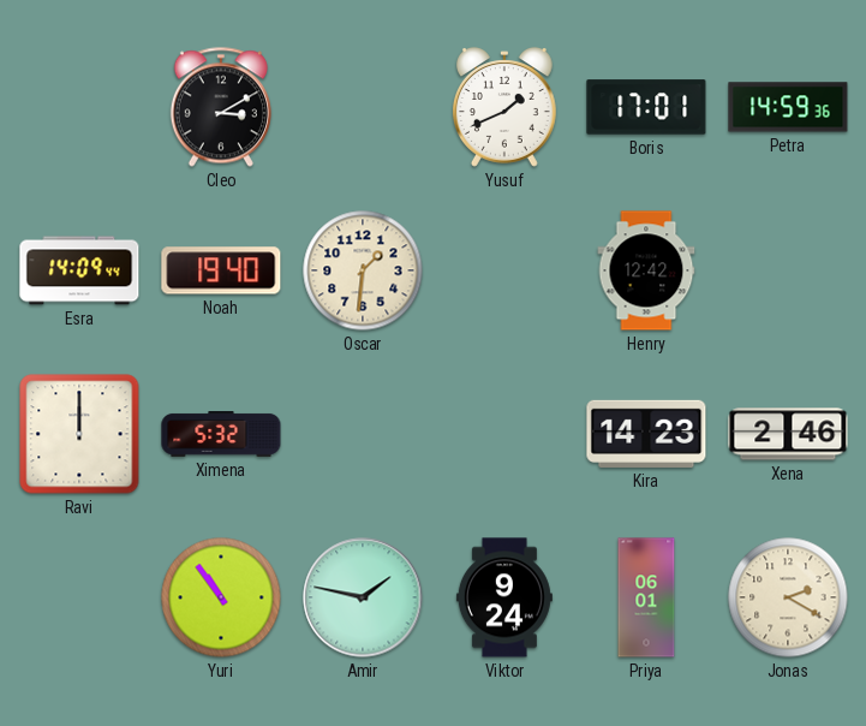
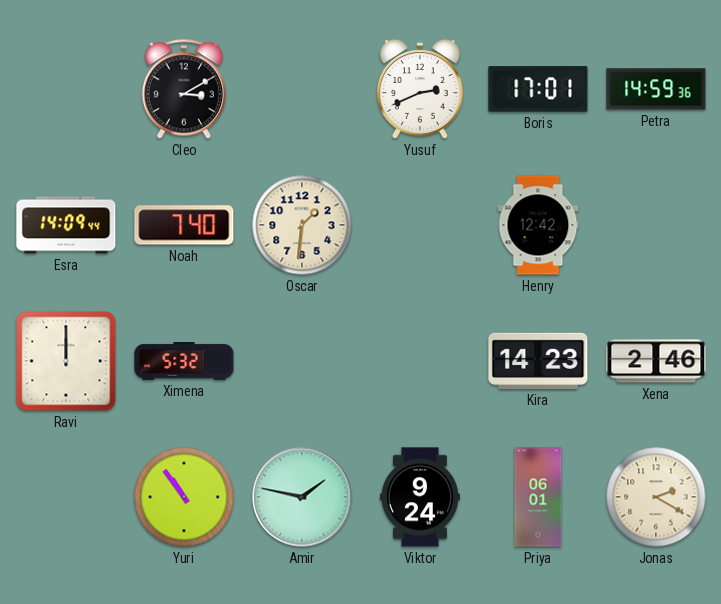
Yusuf: 1:41 -> 2:41 (420, 89)
Noah: 19:40 -> 7:40 (184, 225)
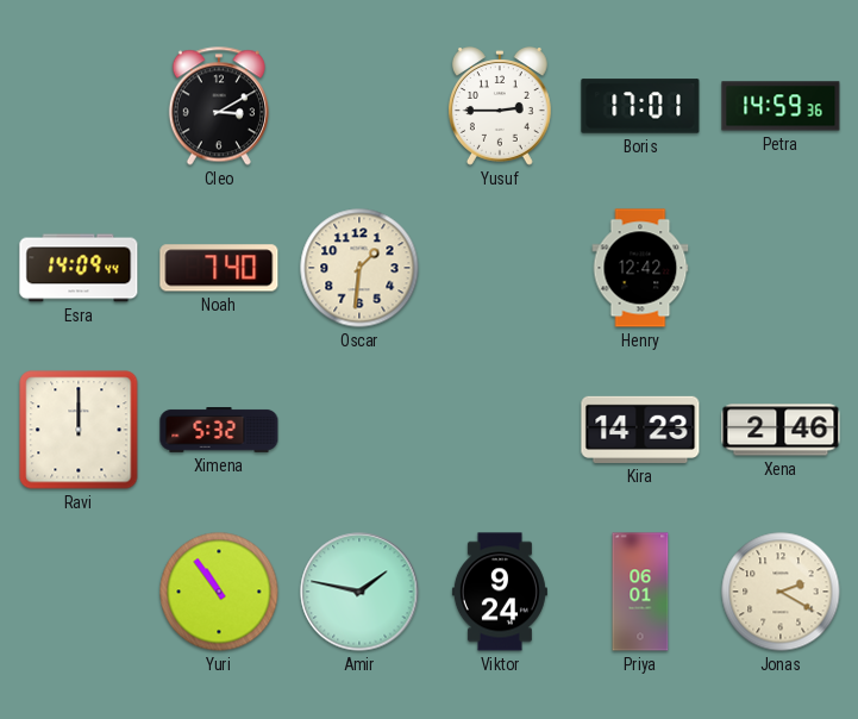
Yusuf: 2:41 -> 2:45 (500, 106)
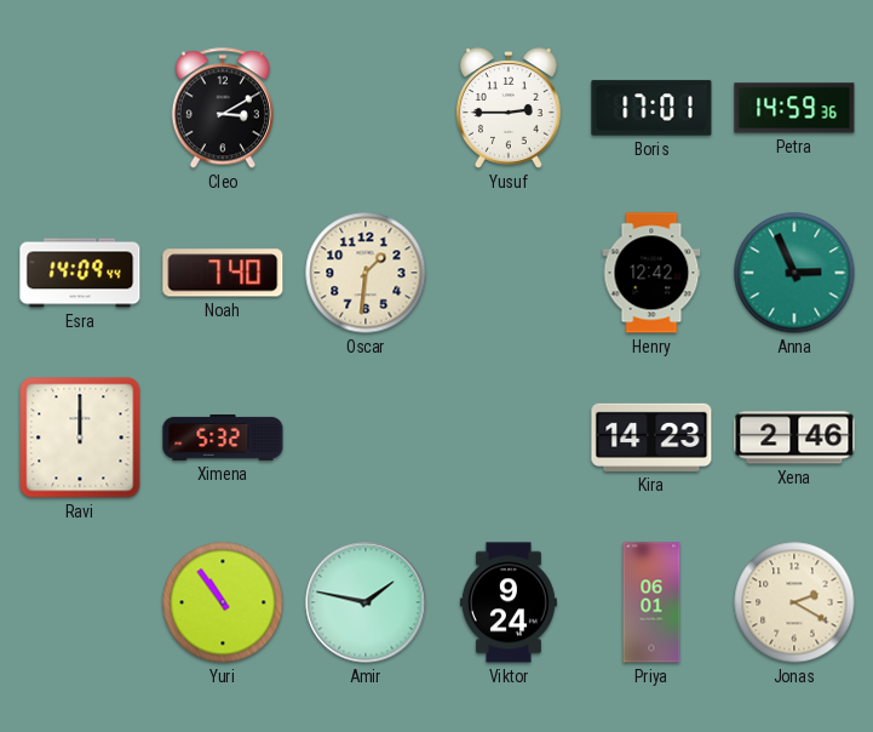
Anna: none -> 2:56 (794, 273)
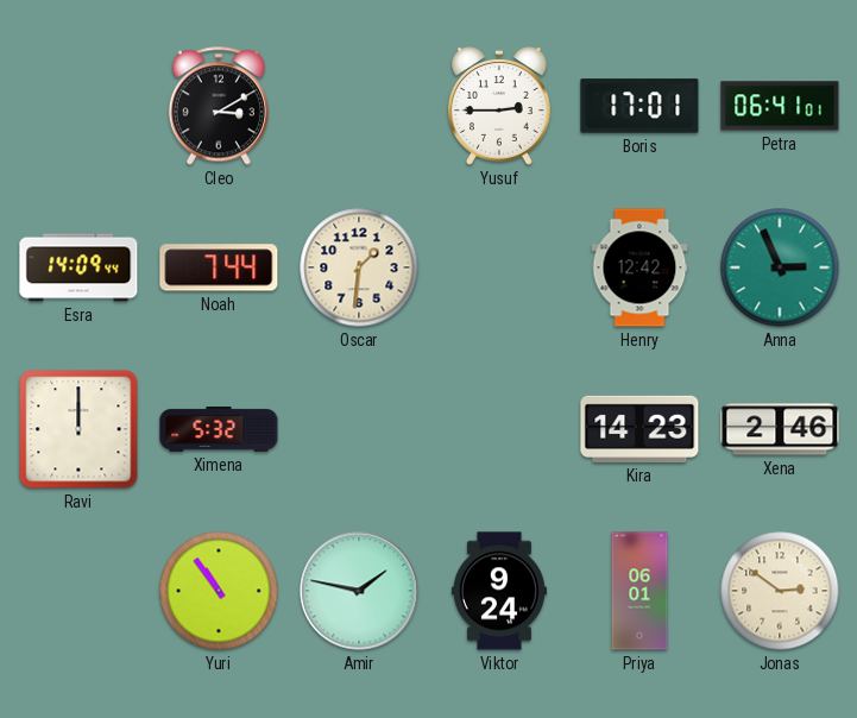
Petra: 14:59 -> 06:41 (780, 106)
Noah: 7:40 -> 7:44 (219, 267)
Jonas: 2:20 -> 2:51 (780, 591)
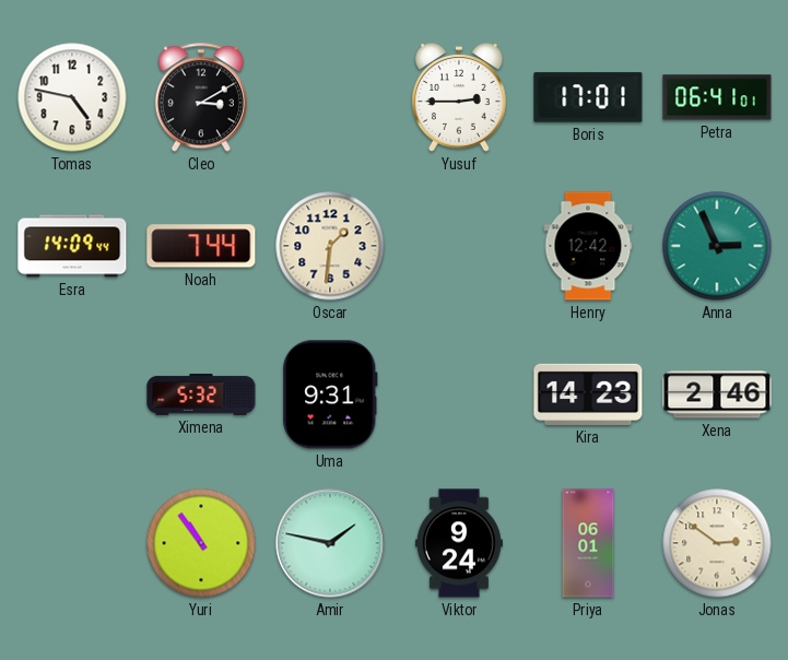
Tomas: none -> 4:47 (72, 97)
Ravi: 12:00 -> none (78, 429)
Uma: none -> 9:31 (330, 394)
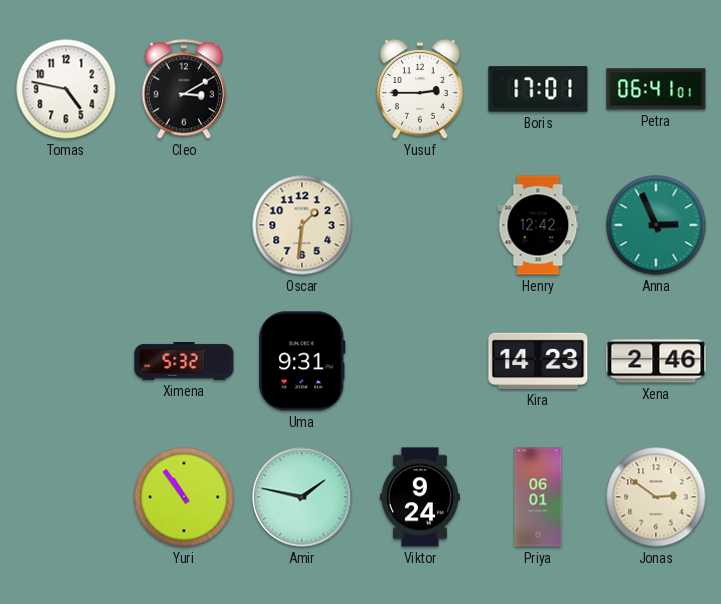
Esra: 14:09 -> none (72, 246)
Noah: 7:44 -> none (201, 246)
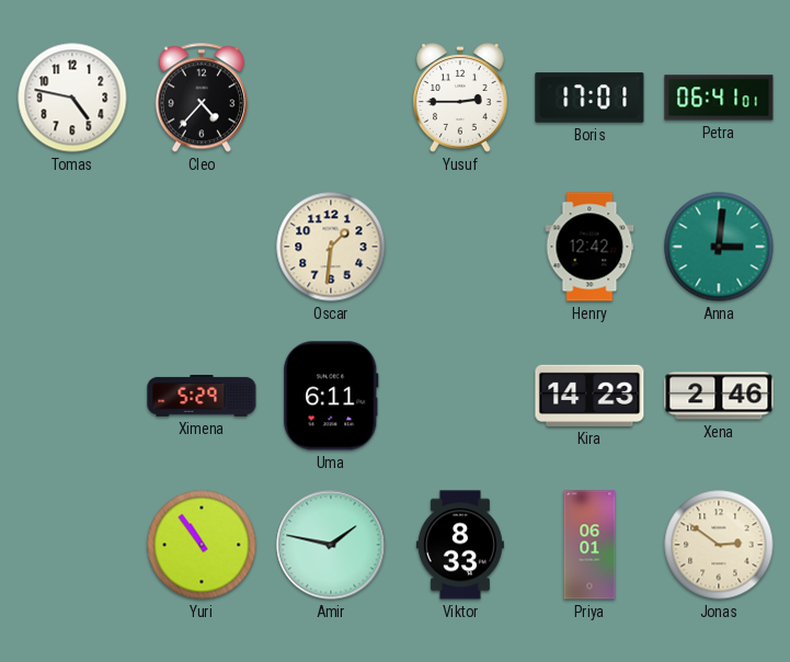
Cleo: 3:10 -> 4:37 (202, 98)
Anna: 2:56 -> 3:01 (719, 247)
Ximena: 5:32 -> 5:29 (202, 397)
Uma: 9:31 -> 6:11 (331, 396)
Viktor: 9:24 -> 8:33 (460, 545)
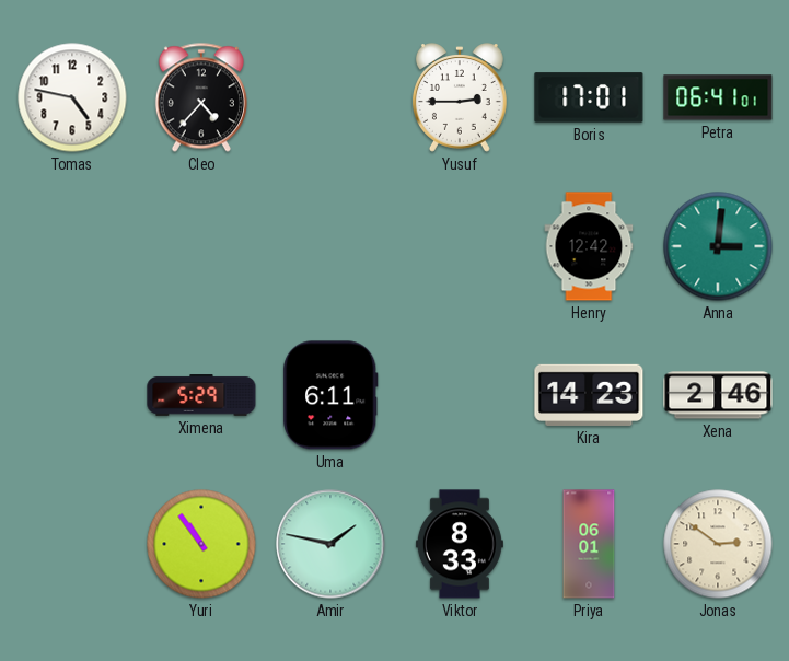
Oscar: 1:31 -> none (331, 247)
